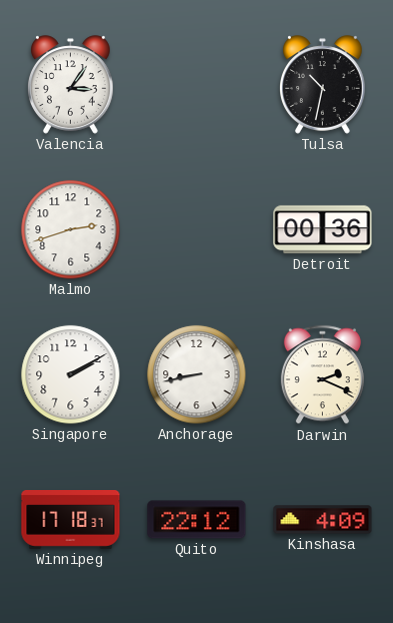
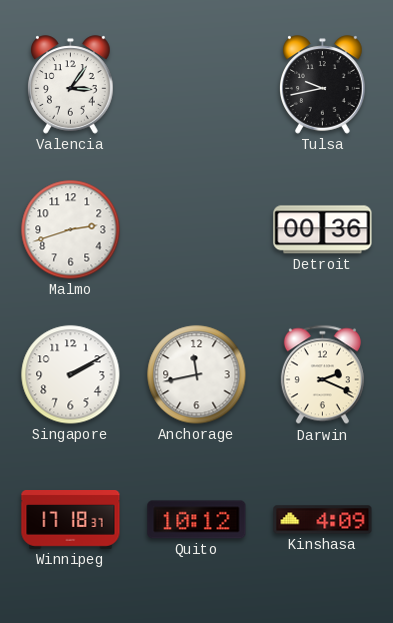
Tulsa: 10:32 -> 9:43 (323, 85)
Anchorage: 8:43 -> 11:43 (197, 375)
Quito: 22:12 -> 10:12 (197, 520)
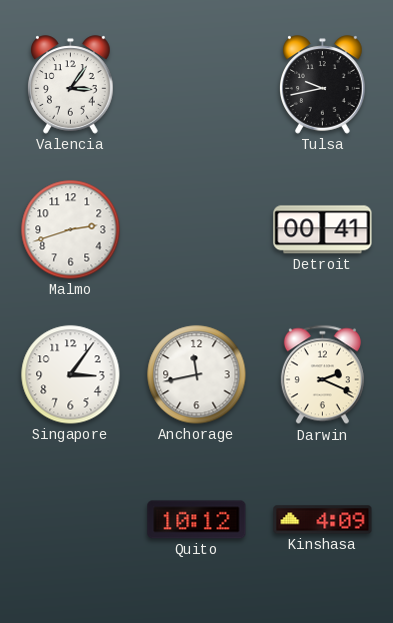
Detroit: 00:36 -> 00:41 (323, 230)
Singapore: 2:10 -> 3:06 (71, 375)
Winnipeg: 17:18 -> none (71, 520)
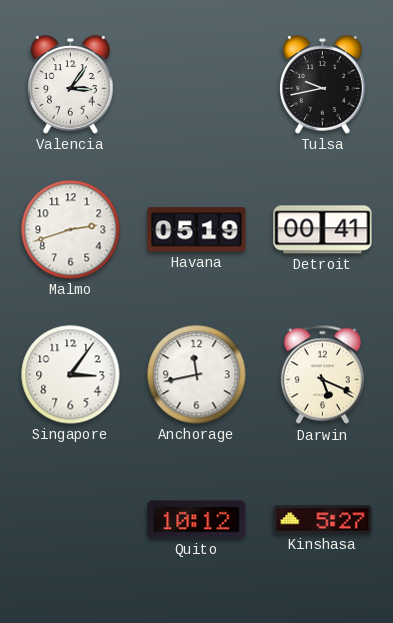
Havana: none -> 05:19 (197, 230)
Darwin: 2:19 -> 5:19 (322, 375)
Kinshasa: 4:09 -> 5:27 (323, 520)
